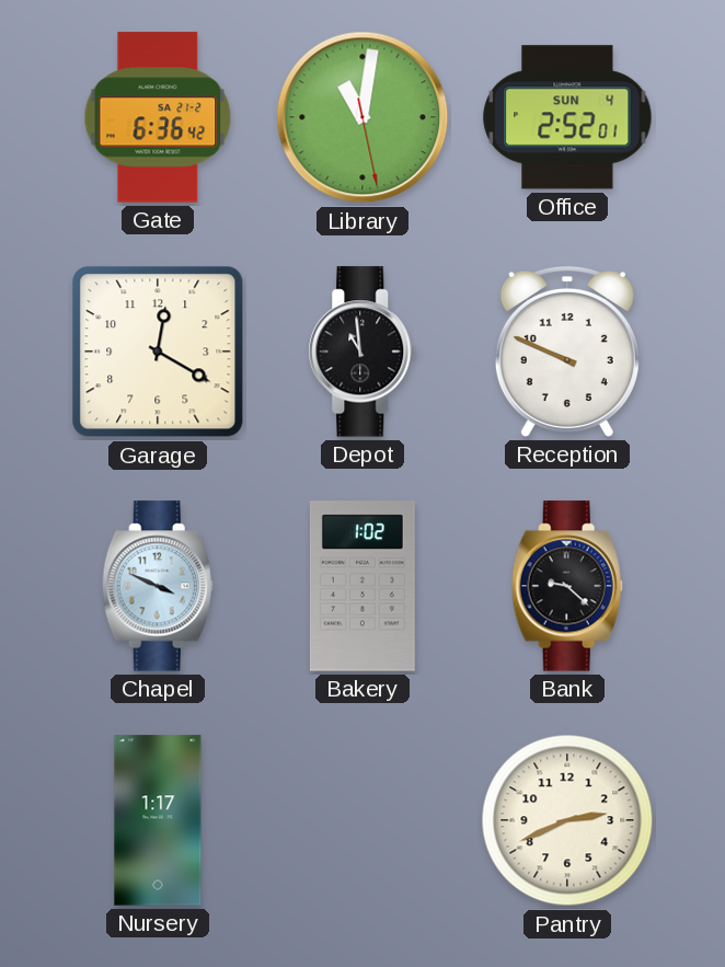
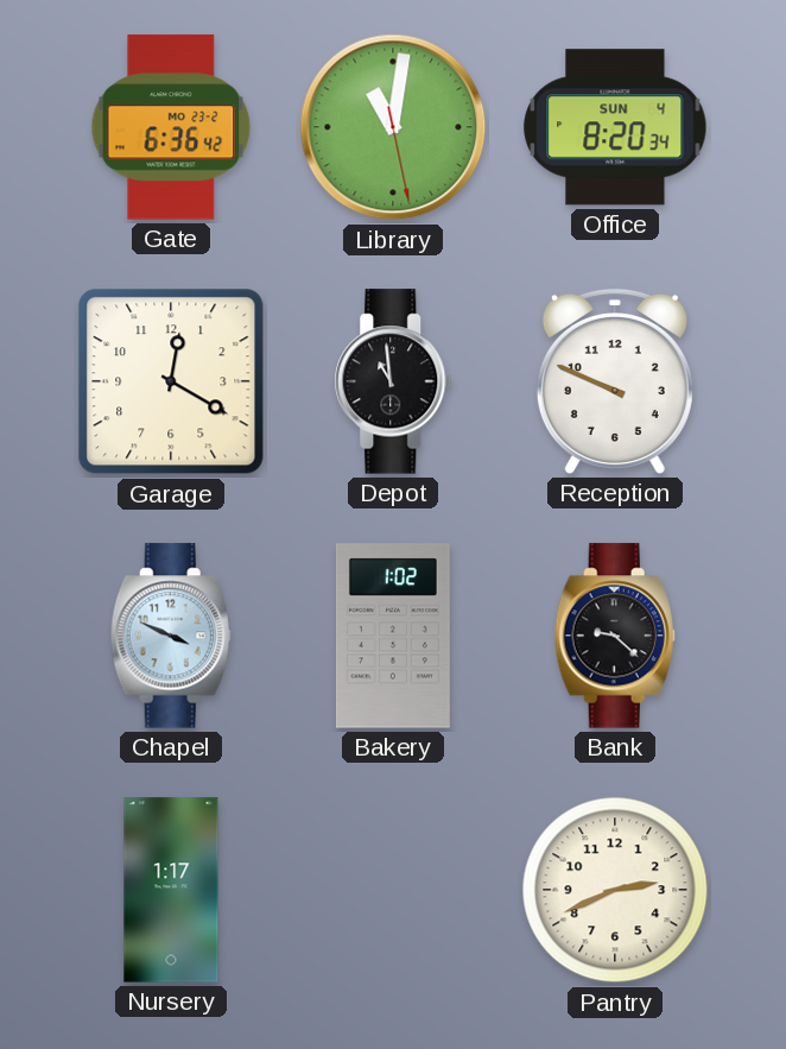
Gate date: SA 21-2 -> MO 23-2 (171, 127)
Office: 2:52 -> 8:20 (615, 127)
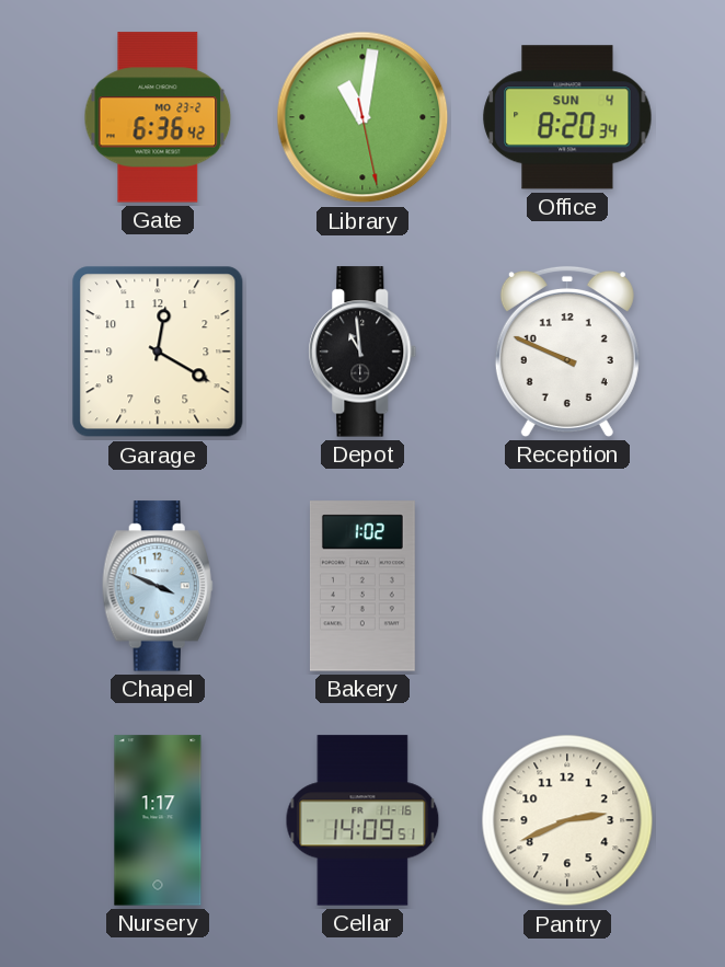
Bank: 9:22 -> none (615, 636)
Cellar: none -> 14:09 (362, 820)
